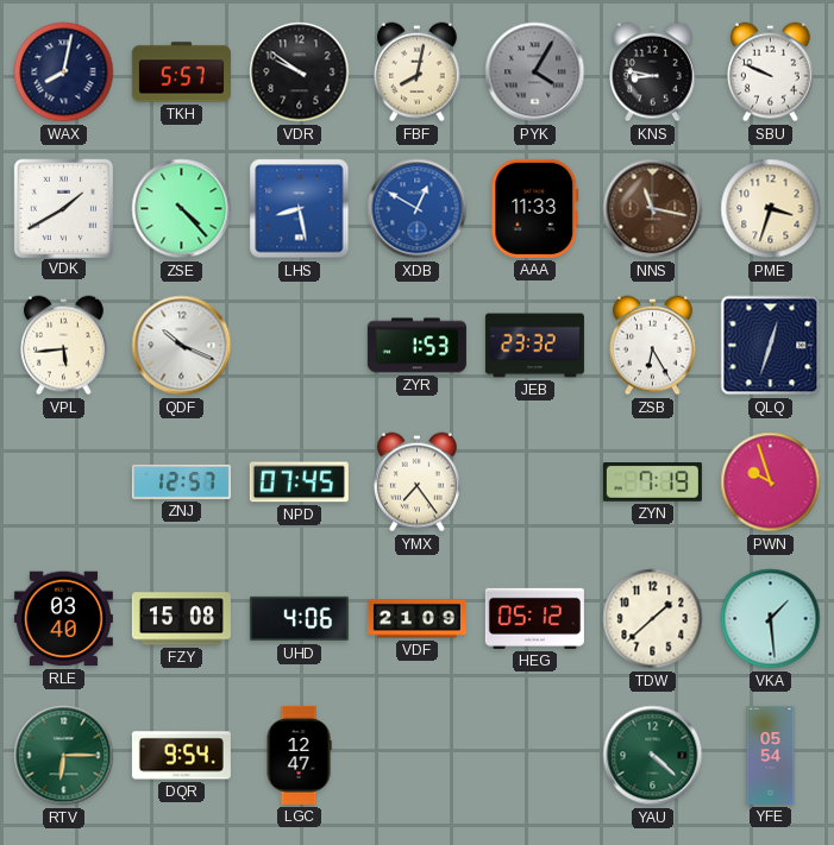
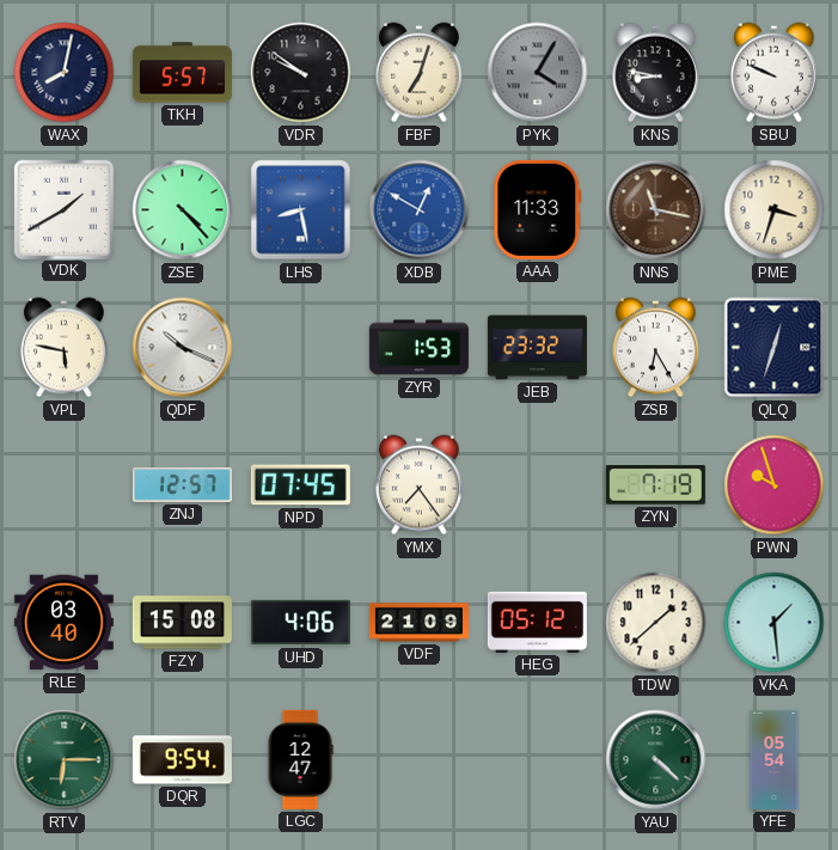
FBF: 8:02 -> 7:03 (420, 73)
VPL: 5:44 -> 5:47 (65, 348)
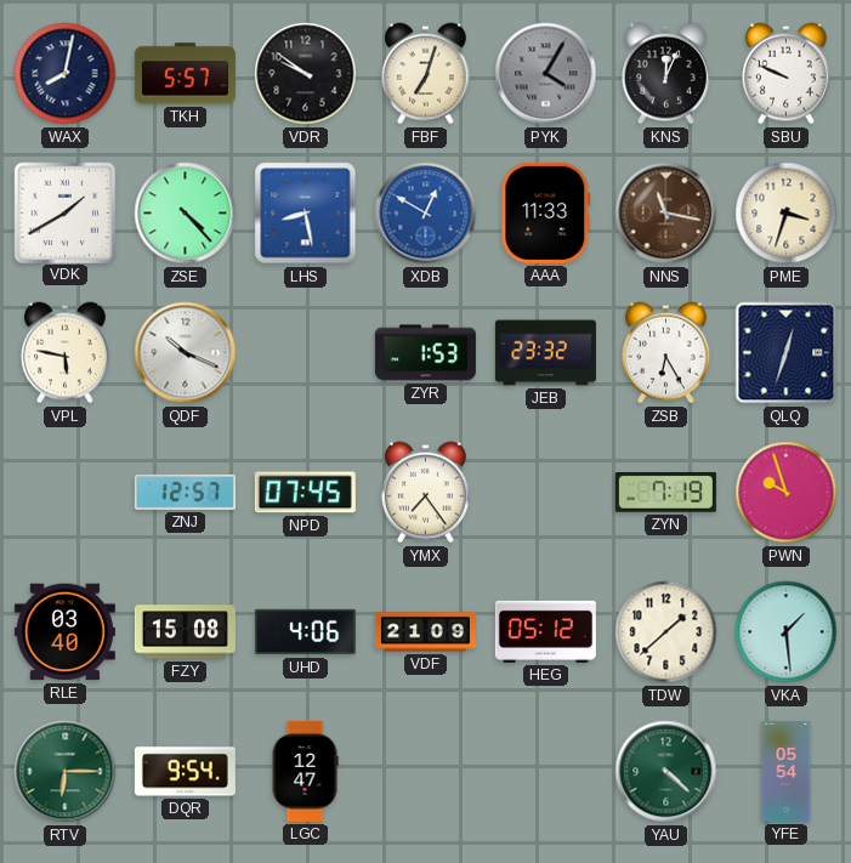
KNS: 8:47 -> 12:04 (666, 74)
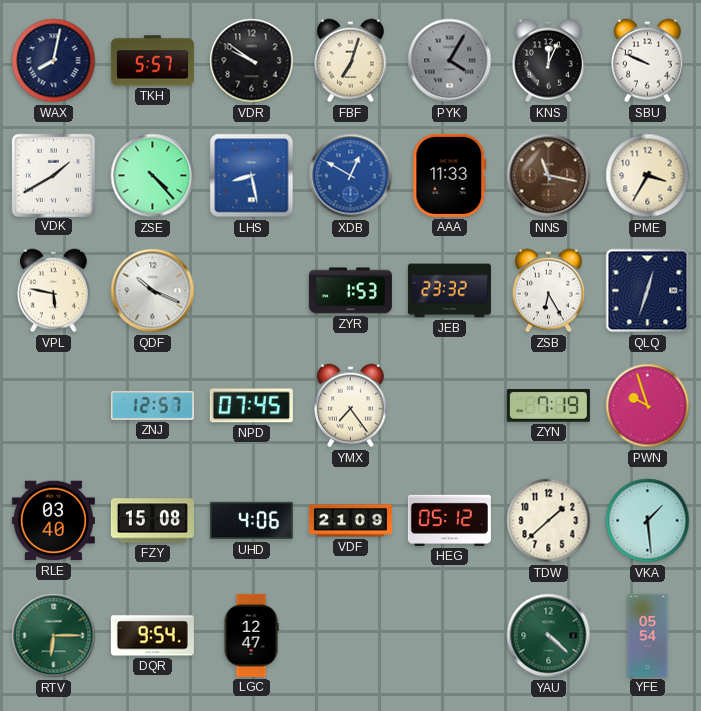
PME: 3:33 -> 3:35 (648, 176)
